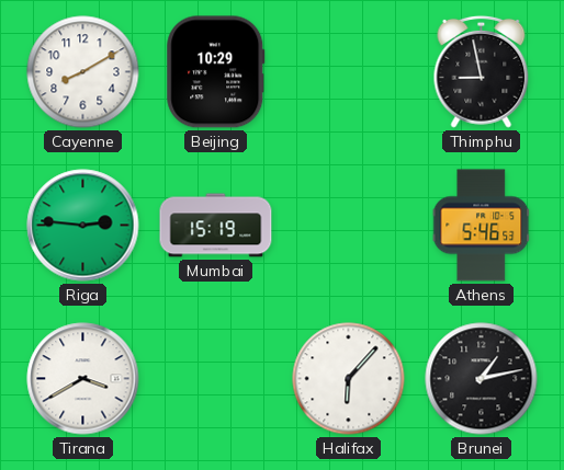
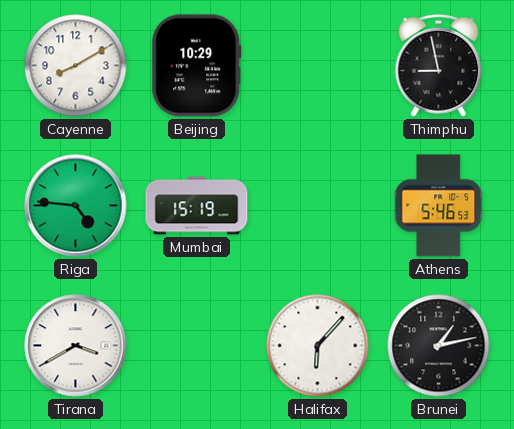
Riga: 2:46 -> 4:46 (76, 206)
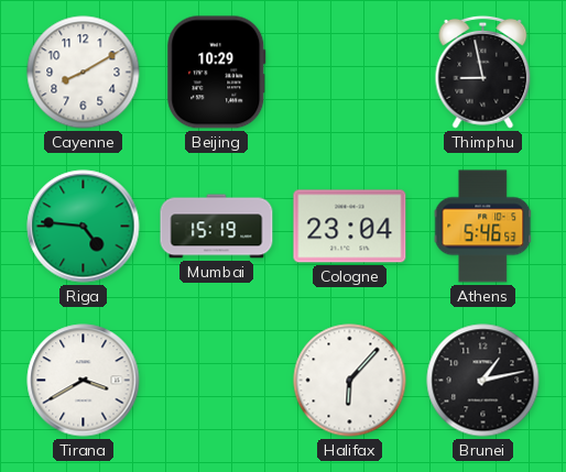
Cologne: none -> 23:04 (350, 227)
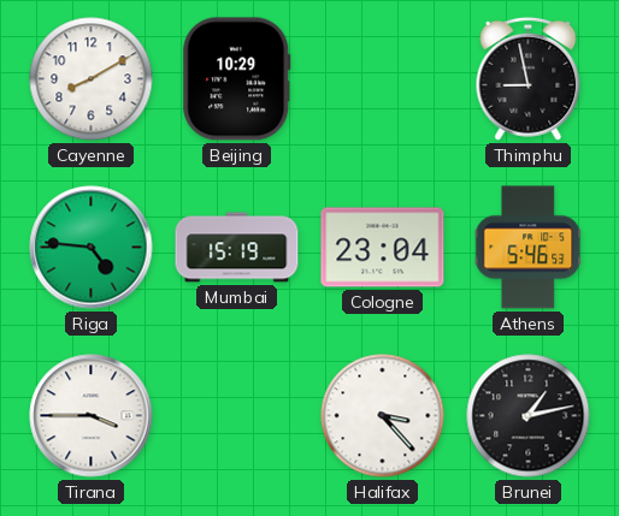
Tirana: 3:40 -> 3:45 (92, 416)
Halifax: 6:07 -> 3:23 (383, 416)
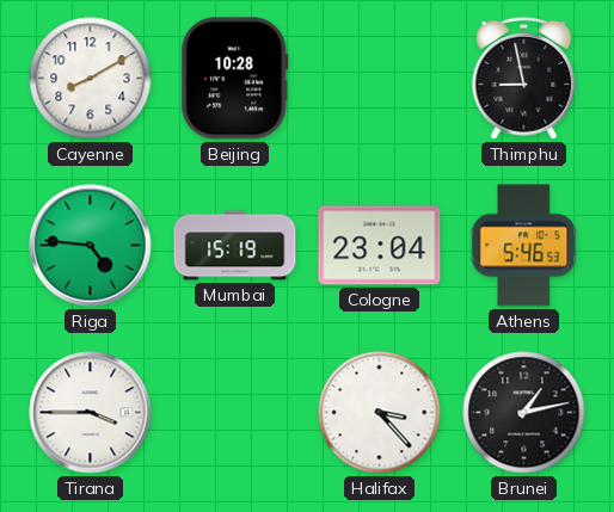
Beijing: 10:29 -> 10:28 (235, 79)
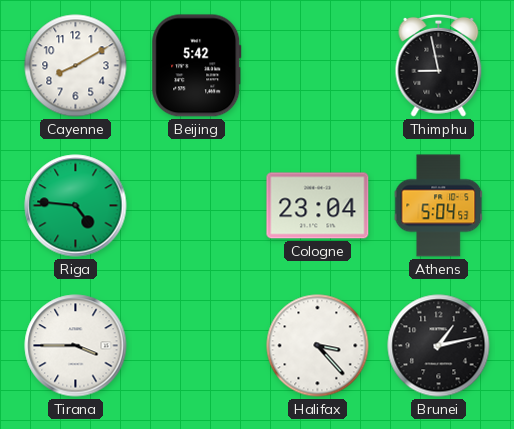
Beijing: 10:28 -> 5:42 (197, 66)
Mumbai: 15:19 -> none (235, 246)
Athens: 5:46 -> 5:04 (439, 206)
